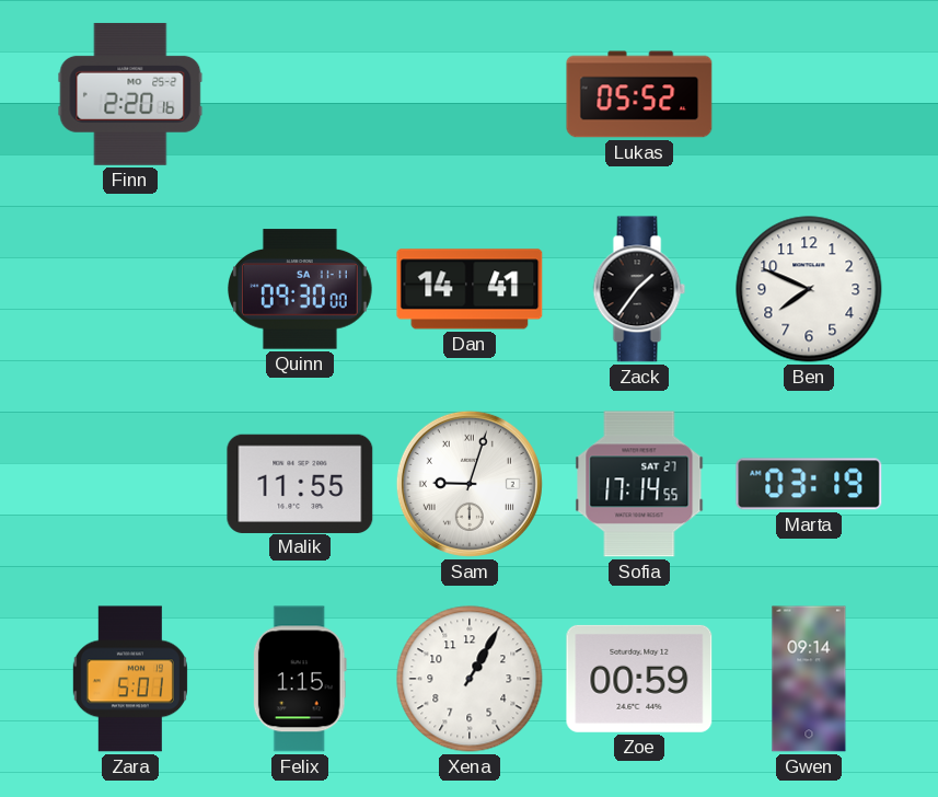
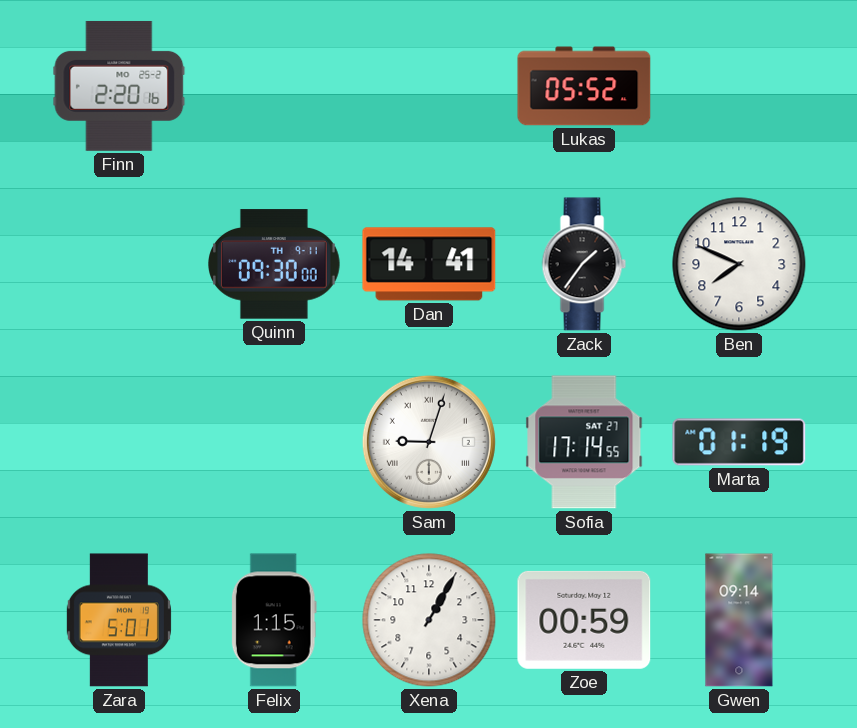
Quinn date: SA 11-11 -> TH 9-11 (275, 264)
Malik: 11:55 -> none (300, 483)
Marta: 03:19 -> 01:19 (739, 442)
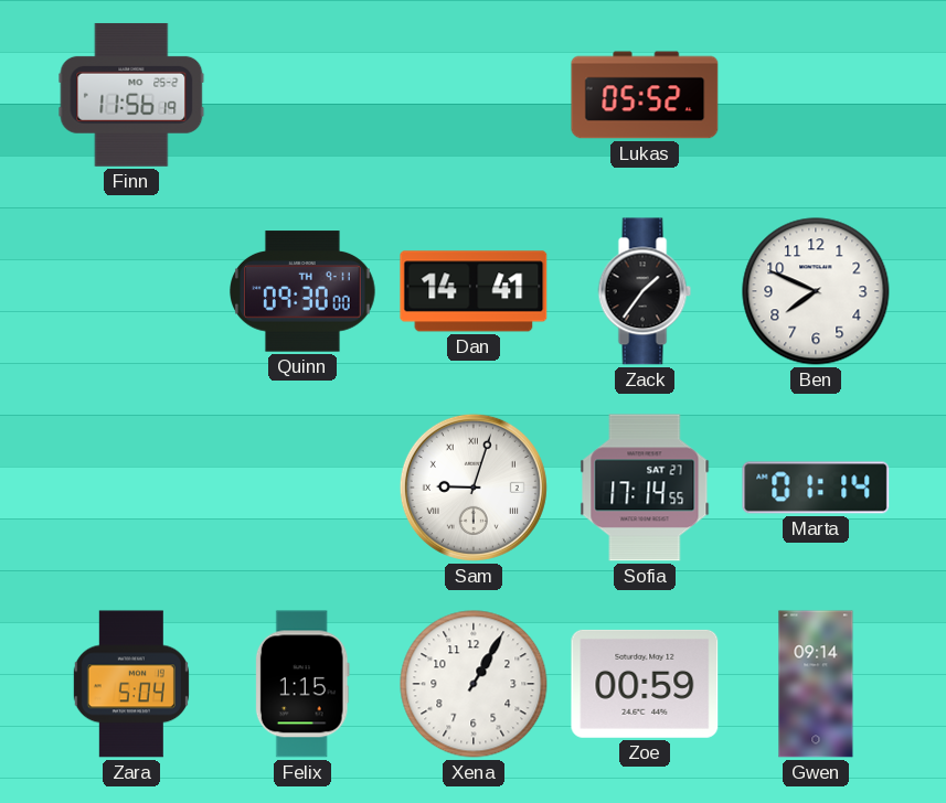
Finn: 2:20 -> 11:56 (131, 95)
Marta: 01:19 -> 01:14 (816, 488)
Zara: 5:01 -> 5:04 (131, 684)
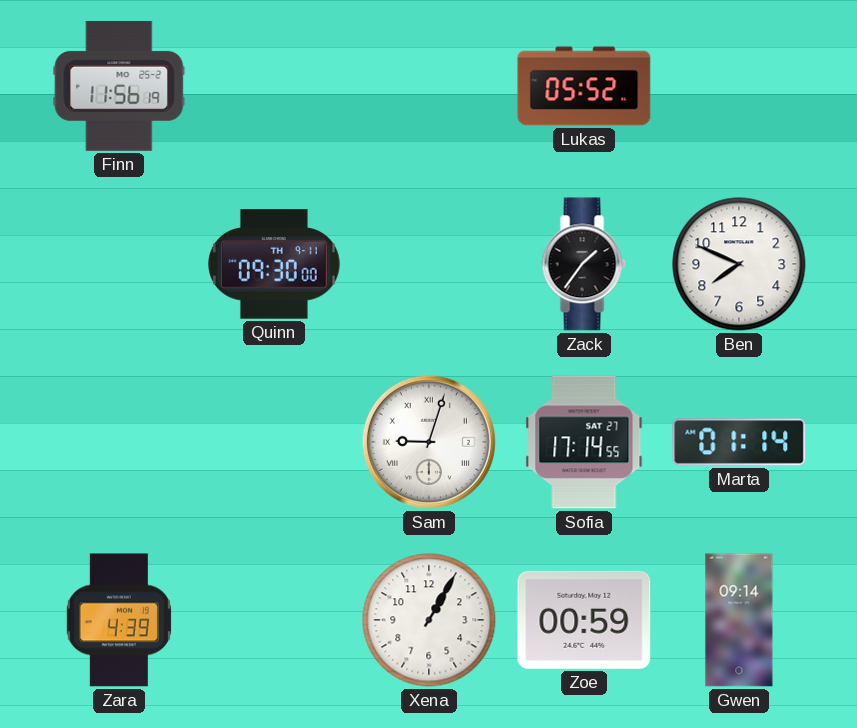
Dan: 14:41 -> none (474, 291)
Zara: 5:04 -> 4:39 (119, 620)
Felix: 1:15 -> none (302, 684)
